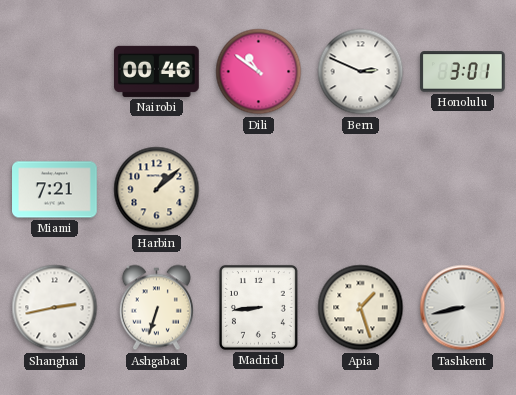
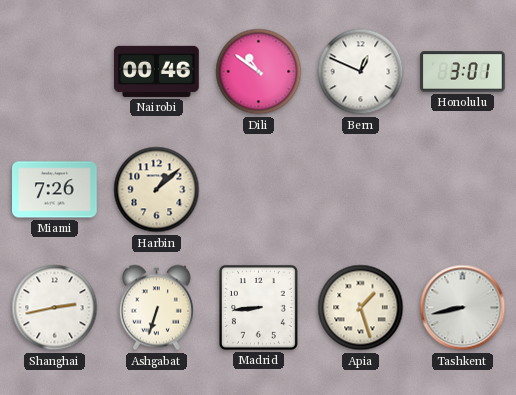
Bern: 2:49 -> 12:49 (361, 72)
Miami: 7:21 -> 7:26 (55, 190)
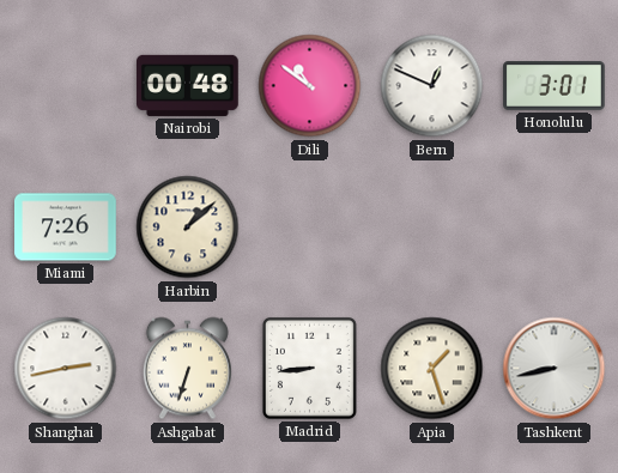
Nairobi: 00:46 -> 00:48 (188, 85)
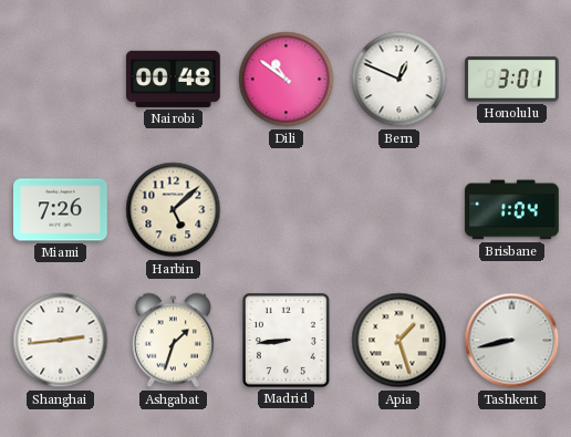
Harbin: 1:08 -> 5:08 (174, 210)
Brisbane: none -> 1:04 (512, 210)
Shanghai: 2:43 -> 2:44 (61, 341)
Ashgabat: 6:33 -> 1:33 (173, 341)
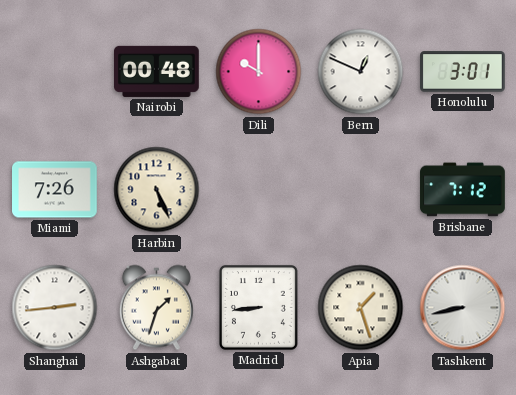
Dili: 10:51 -> 10:00 (259, 72)
Harbin: 5:08 -> 5:26 (157, 190)
Brisbane: 1:04 -> 7:12 (463, 190)
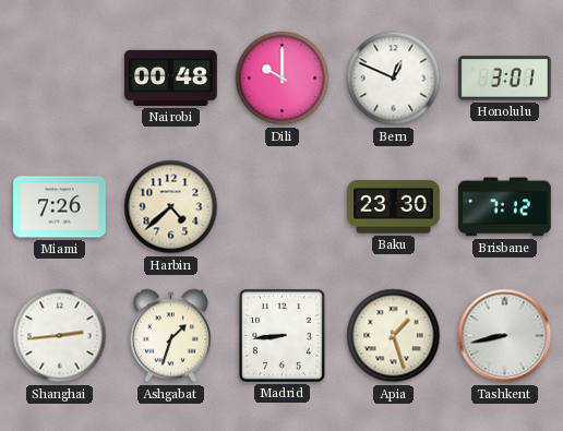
Harbin: 5:26 -> 4:38 (171, 207)
Baku: none -> 23:30 (394, 207)
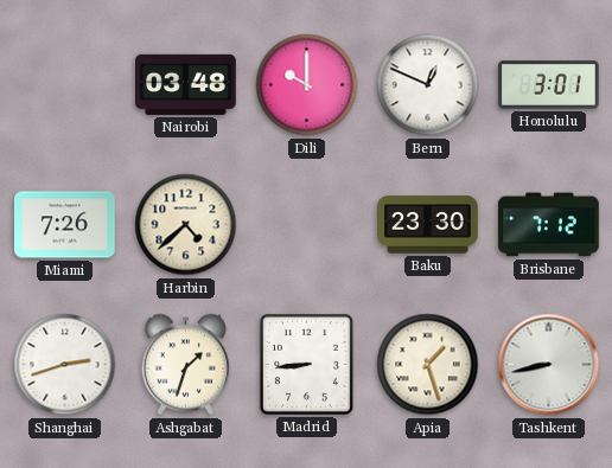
Nairobi: 00:48 -> 03:48 (186, 84)
Shanghai: 2:44 -> 2:42 (65, 365)
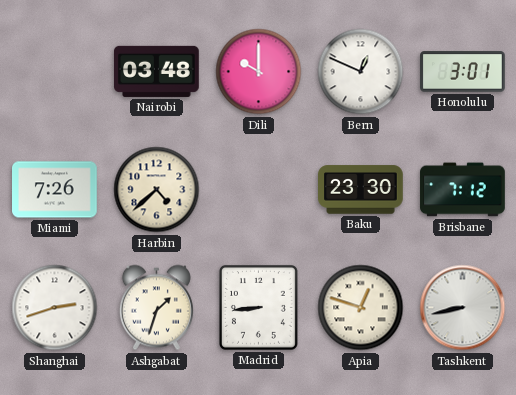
Apia: 1:27 -> 12:48 (361, 308)
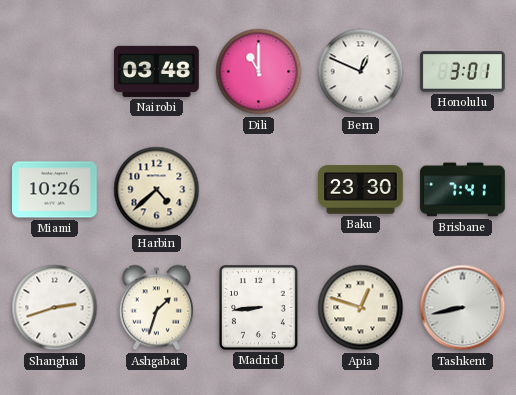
Dili: 10:00 -> 11:00 (259, 72)
Miami: 7:26 -> 10:26 (55, 190)
Brisbane: 7:12 -> 7:41 (463, 190)
